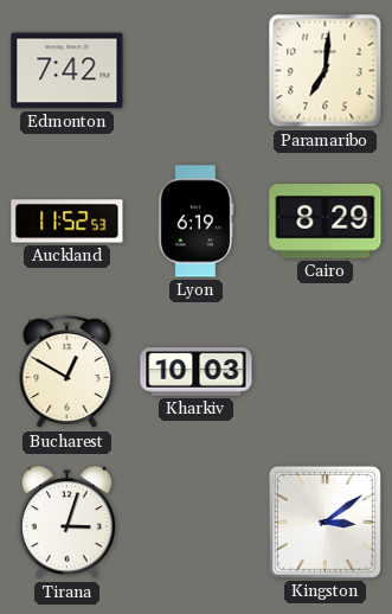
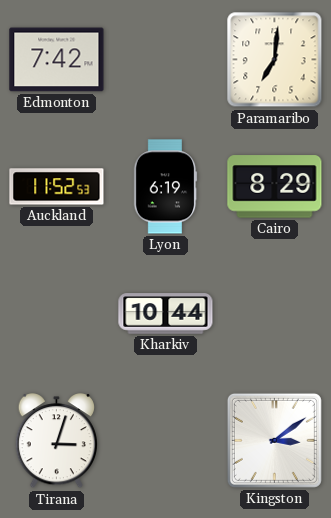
Bucharest: 12:50 -> none (68, 372)
Kharkiv: 10:03 -> 10:44 (166, 314)
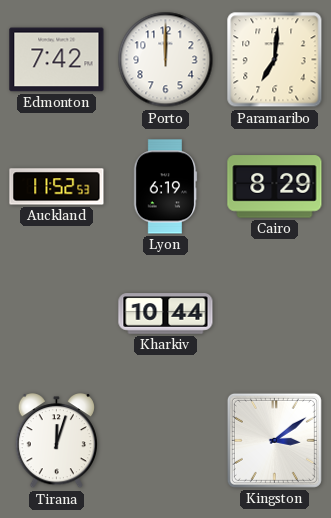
Porto: none -> 12:00 (166, 60)
Tirana: 3:03 -> 12:03 (56, 441)
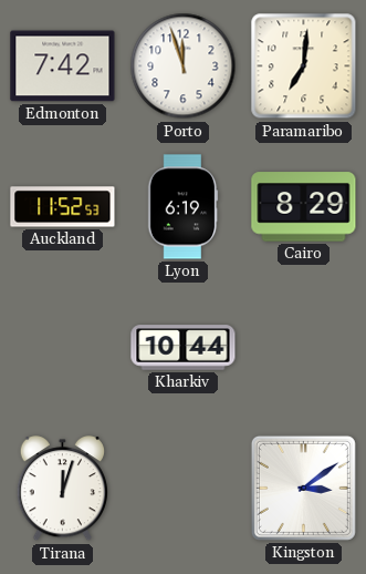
Porto: 12:00 -> 11:57 (184, 66)
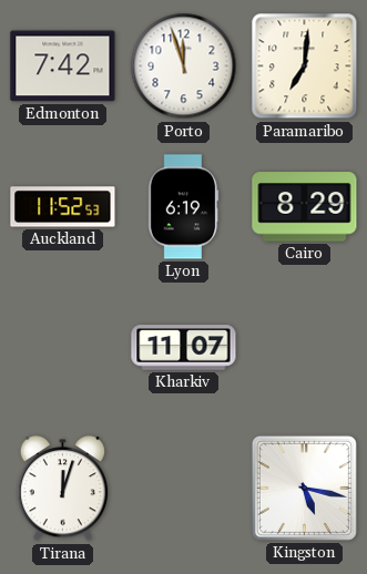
Kharkiv: 10:44 -> 11:07 (184, 348)
Kingston: 3:09 -> 5:17 (304, 488)
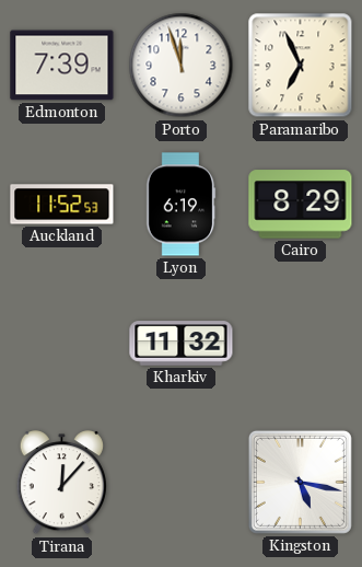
Edmonton: 7:42 -> 7:39 (62, 66)
Paramaribo: 7:01 -> 6:56 (301, 66)
Kharkiv: 11:07 -> 11:32 (182, 344)
Tirana: 12:03 -> 12:07 (61, 483)
